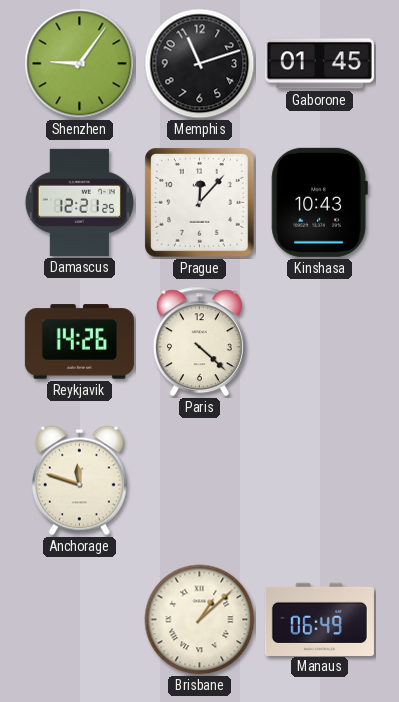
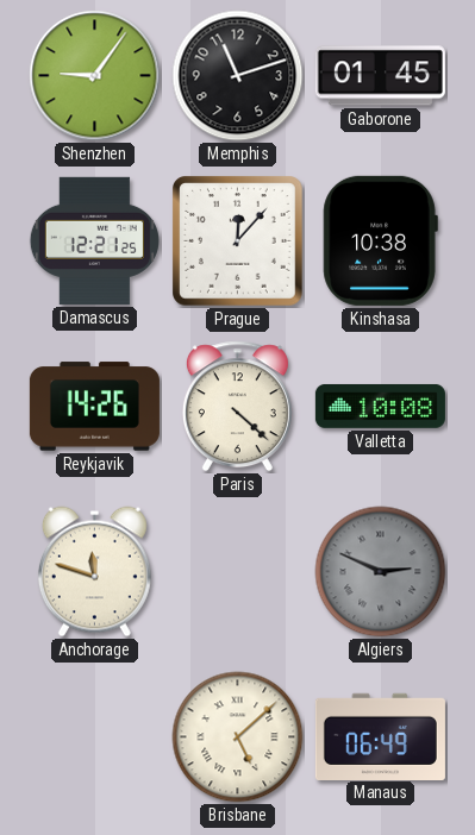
Kinshasa: 10:43 -> 10:38 (380, 240)
Valletta: none -> 10:08 (380, 406)
Algiers: none -> 2:49 (381, 572)
Brisbane: 1:08 -> 5:08 (238, 737)
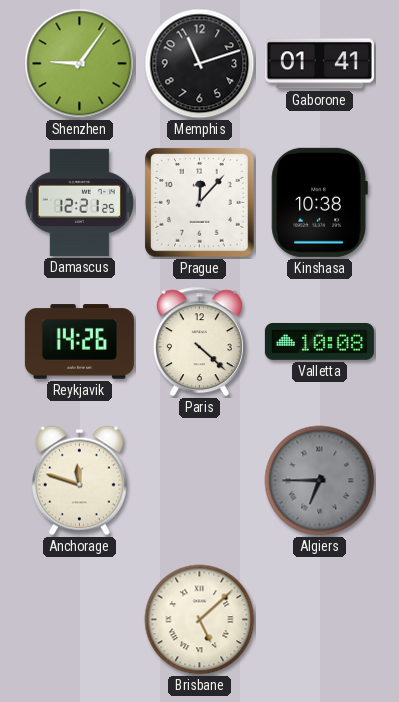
Gaborone: 01:45 -> 01:41 (319, 64)
Algiers: 2:49 -> 6:45 (320, 481)
Manaus: 06:49 -> none (380, 736)
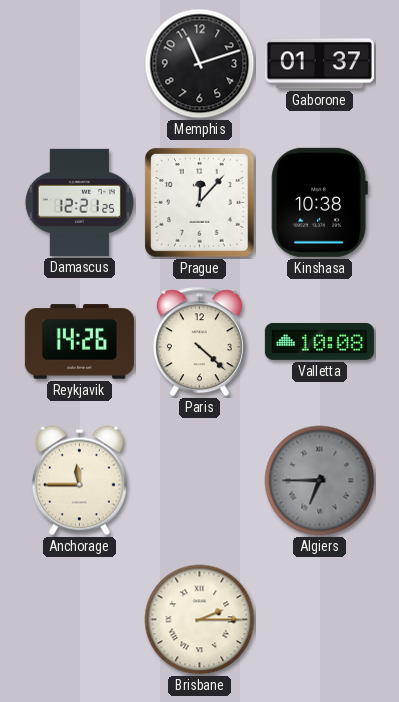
Shenzhen: 9:06 -> none (80, 64)
Gaborone: 01:41 -> 01:37 (319, 64)
Anchorage: 11:48 -> 11:45 (79, 481)
Brisbane: 5:08 -> 2:15 (200, 620)
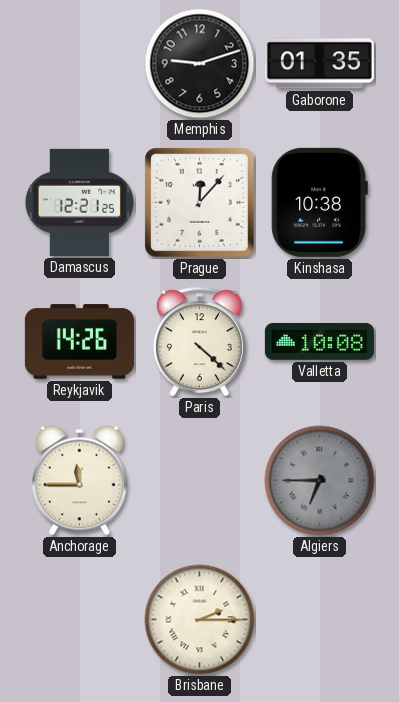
Memphis: 11:12 -> 9:12 (200, 64)
Gaborone: 01:37 -> 01:35 (319, 64)
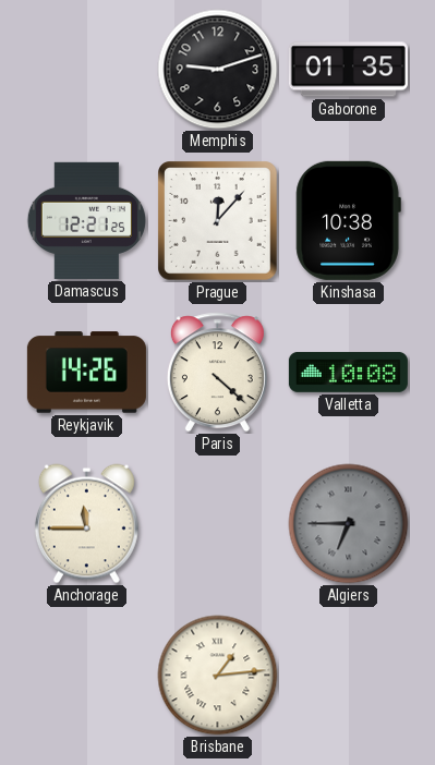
Brisbane: 2:15 -> 1:14 (218, 676)
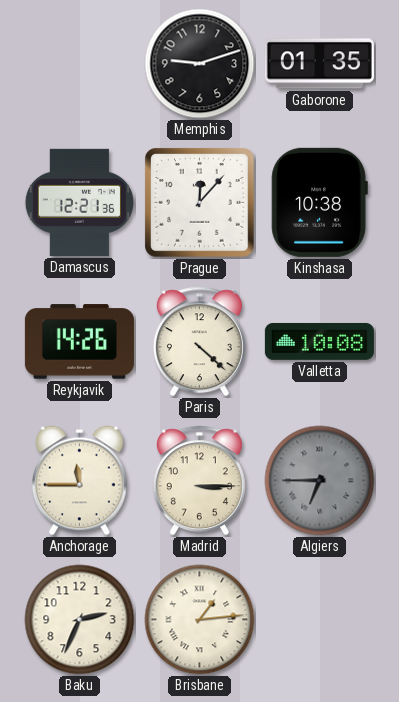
Damascus: 12:21:25 -> 12:21:36 (79, 202)
Madrid: none -> 3:15 (199, 481)
Baku: none -> 2:34 (80, 620)
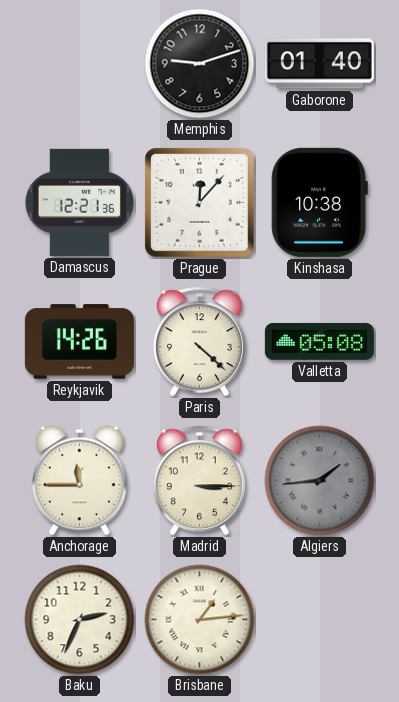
Gaborone: 01:35 -> 01:40 (319, 64)
Valletta: 10:08 -> 05:08 (319, 341)
Algiers: 6:45 -> 1:44 (320, 481)
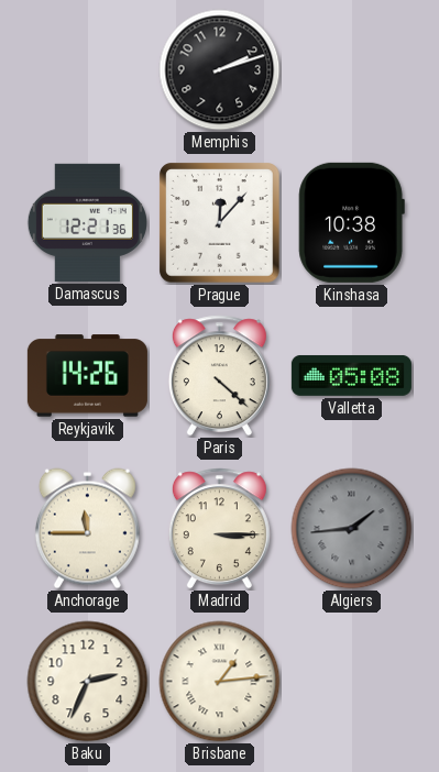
Memphis: 9:12 -> 2:12 (220, 70)
Gaborone: 01:40 -> none (319, 64)
